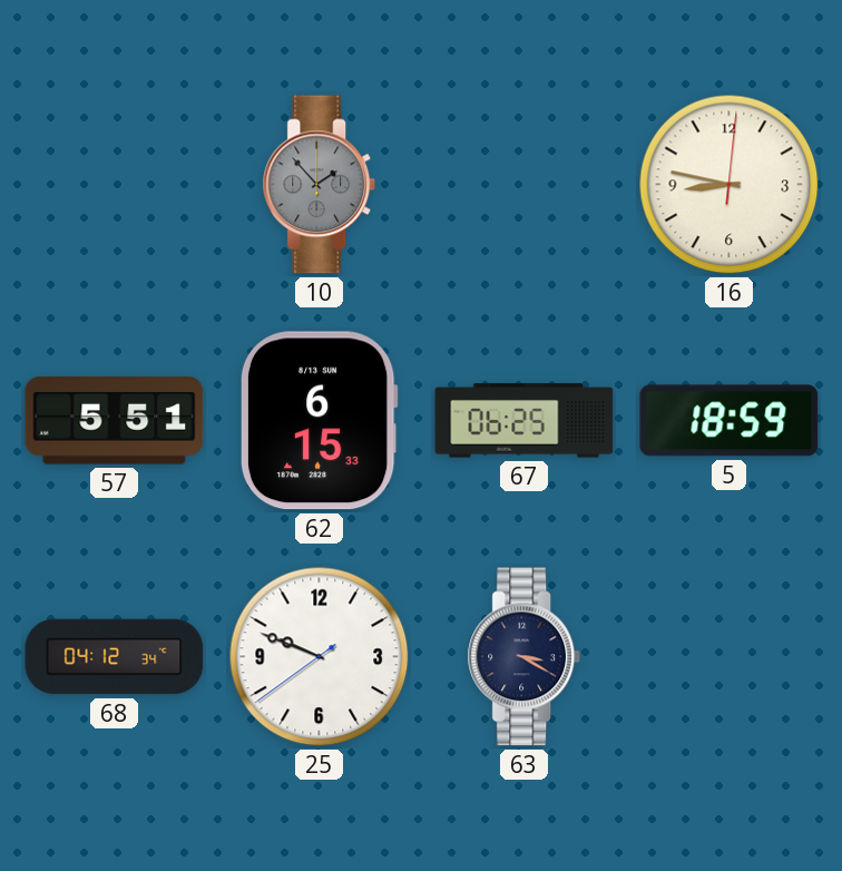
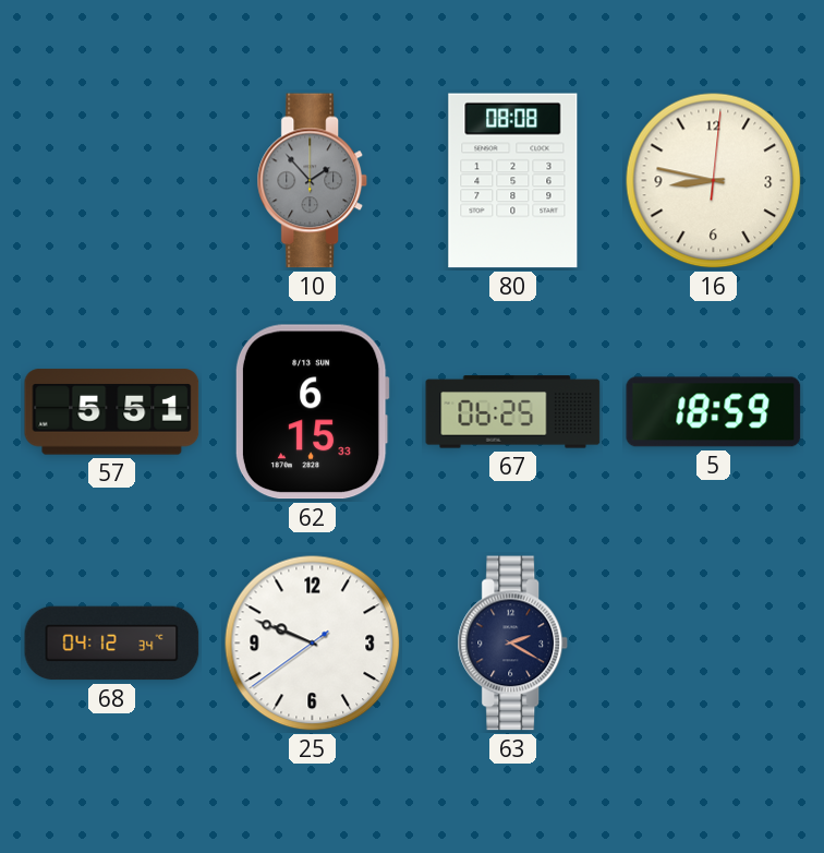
80: none -> 08:08 (513, 181)
63: 3:20 -> 2:20 (513, 644)
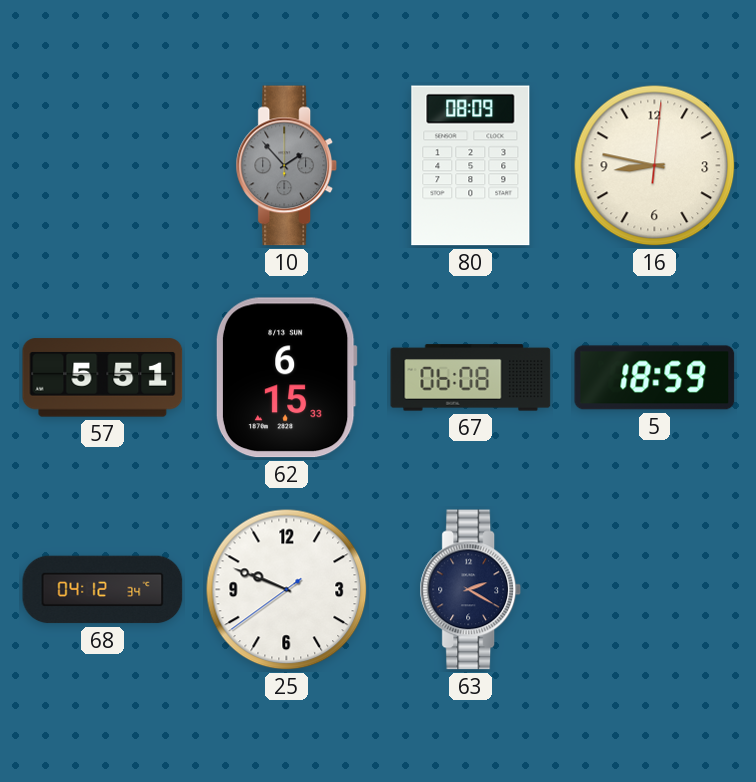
80: 08:08 -> 08:09 (471, 166)
67: 06:25 -> 06:08 (471, 378)
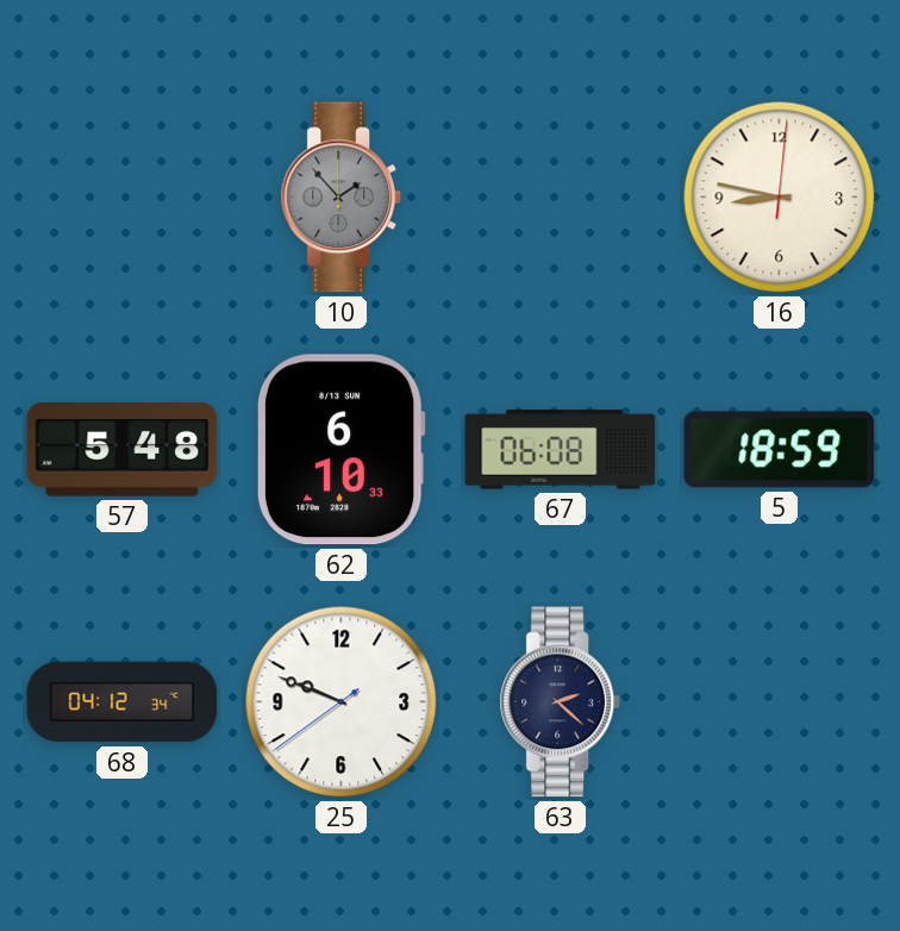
80: 08:09 -> none (471, 166)
57: 5:51 -> 5:48 (123, 450)
62: 6:15 -> 6:10 (340, 450)
63: 2:20 -> 2:22 (561, 702)
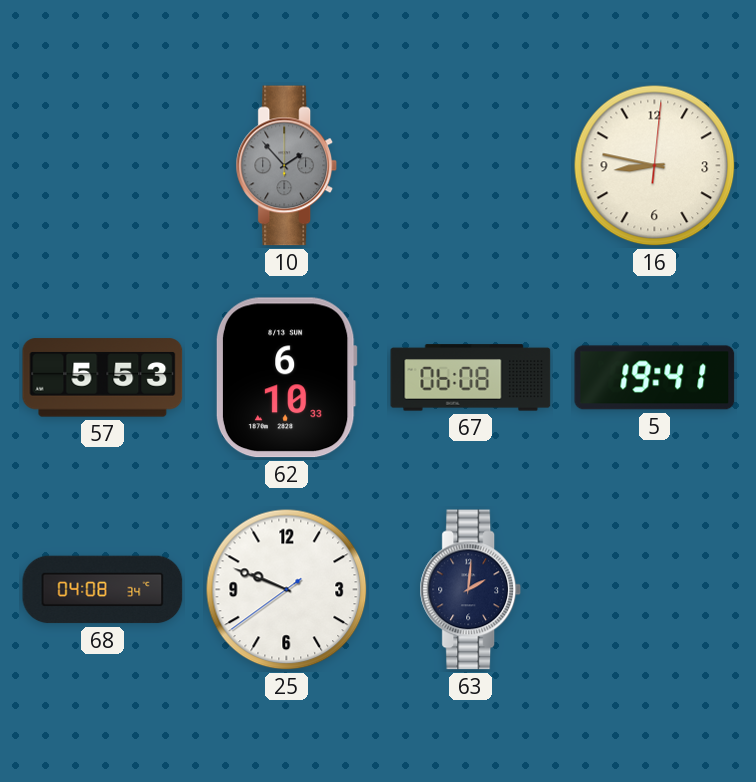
57: 5:48 -> 5:53 (103, 378)
5: 18:59 -> 19:41 (655, 378)
68: 04:12 -> 04:08 (103, 590)
63: 2:22 -> 2:01 (471, 590)
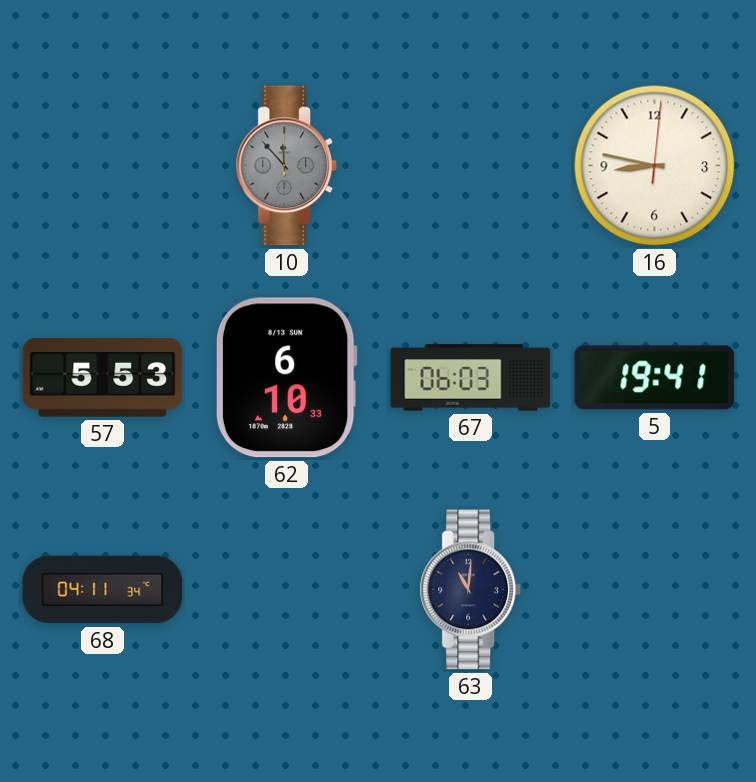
10: 1:53 -> 11:53 (287, 166)
67: 06:08 -> 06:03 (471, 378)
68: 04:08 -> 04:11 (103, 590)
25: 9:48 -> none (287, 590)
63: 2:01 -> 11:01 (471, 590)
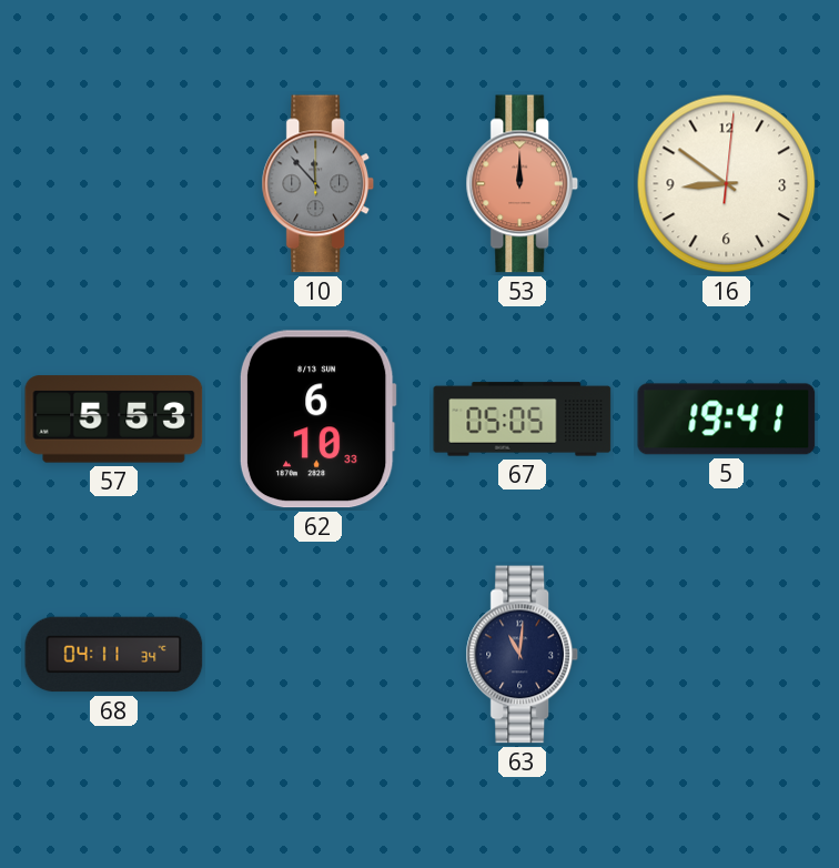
53: none -> 12:00 (523, 184)
16: 8:47 -> 8:51 (727, 184)
67: 06:03 -> 05:05 (523, 420)
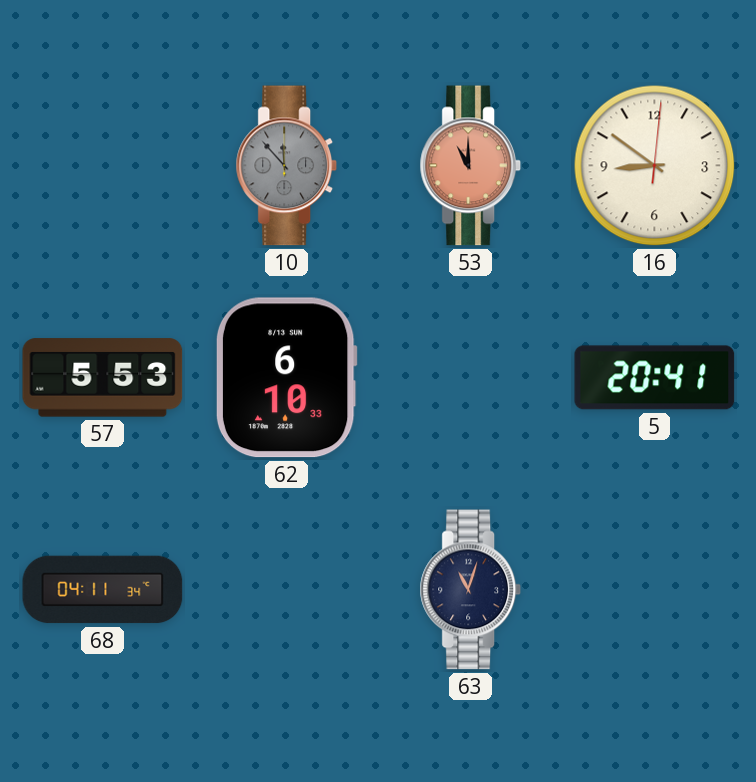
53: 12:00 -> 11:00 (471, 166)
67: 05:05 -> none (523, 420)
5: 19:41 -> 20:41 (655, 378)
63: 11:01 -> 11:03 (471, 590)
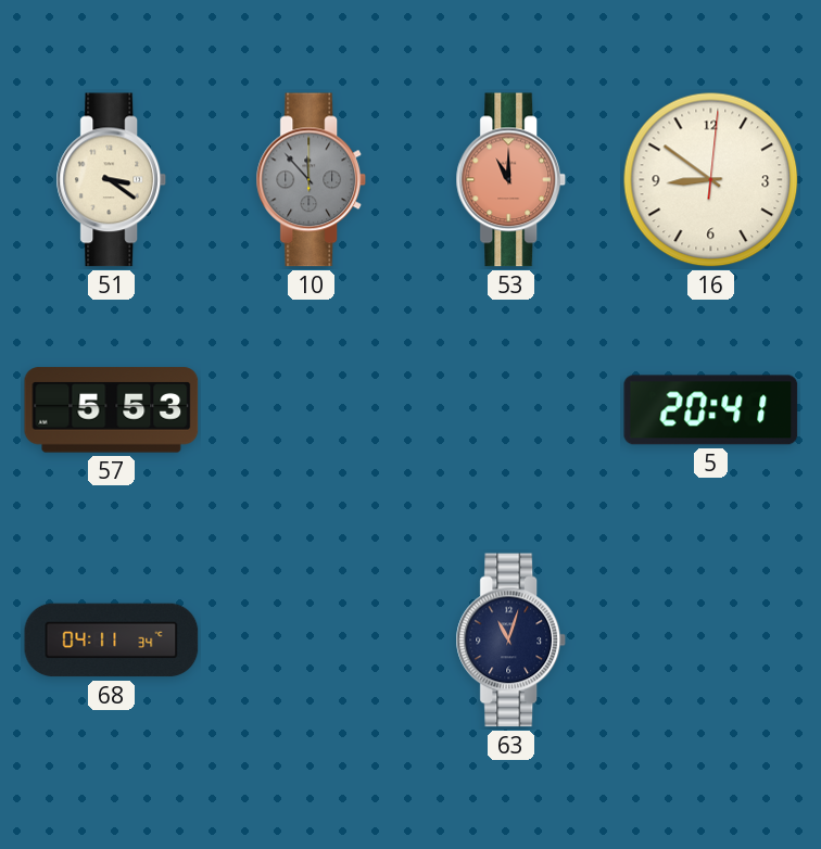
51: none -> 3:21 (112, 180)
62: 6:10 -> none (286, 378)
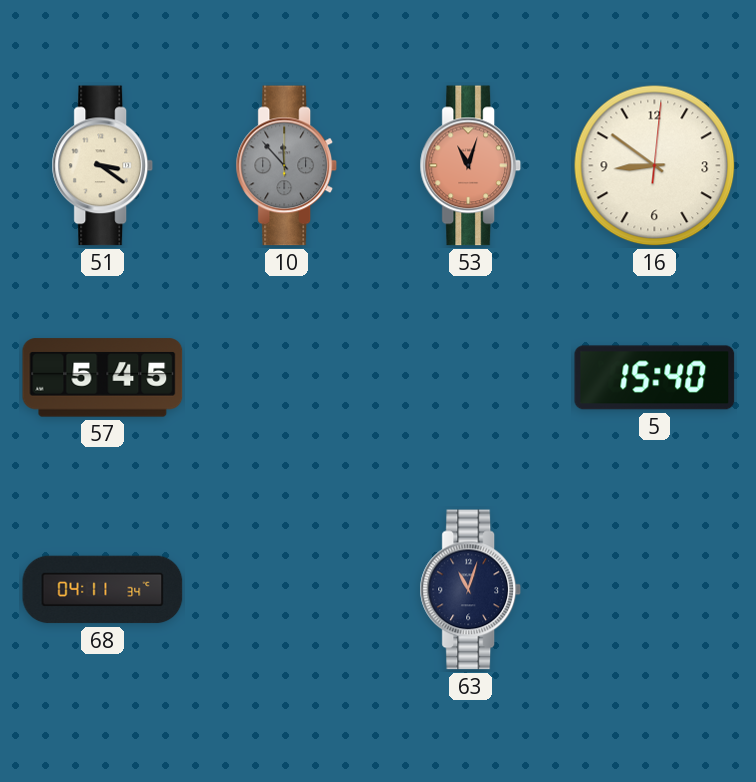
53: 11:00 -> 11:03 (471, 166)
57: 5:53 -> 5:45 (103, 378)
5: 20:41 -> 15:40 (655, 378)
